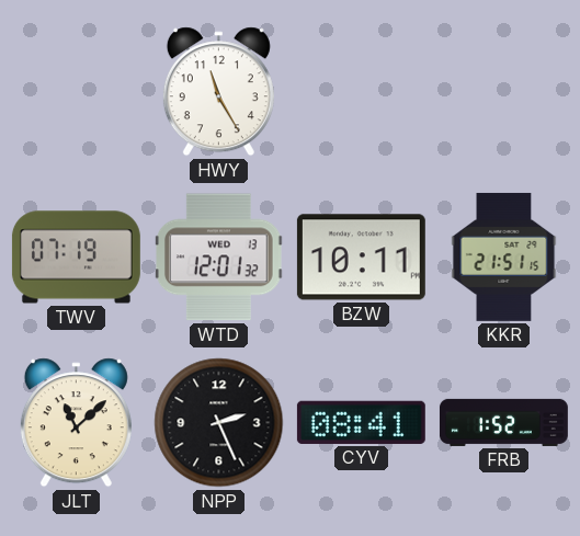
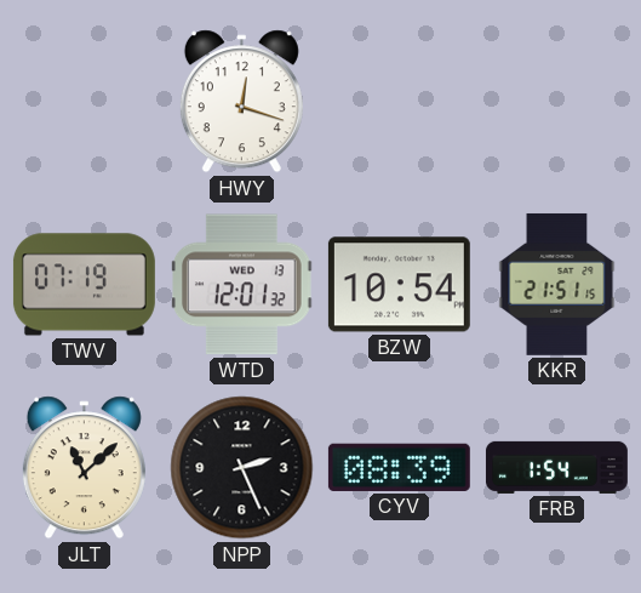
HWY: 11:25 -> 12:18 (241, 102)
BZW: 10:11 -> 10:54 (399, 285)
CYV: 08:41 -> 08:39 (399, 467)
FRB: 1:52 -> 1:54 (556, 467)
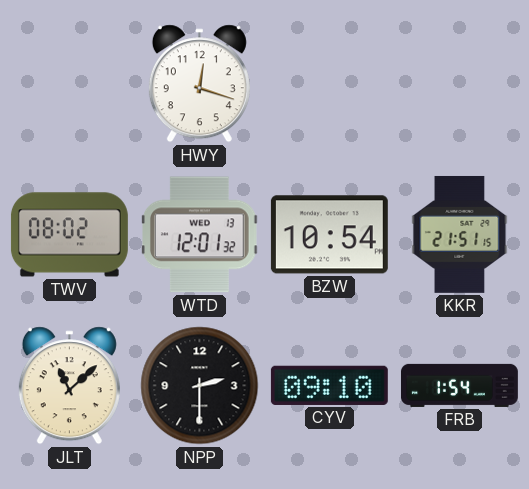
TWV: 07:19 -> 08:02 (69, 235)
NPP: 2:26 -> 2:30 (200, 386)
CYV: 08:39 -> 09:10 (329, 385)
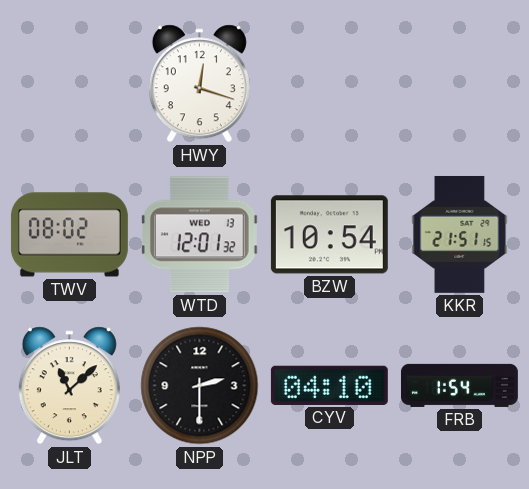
CYV: 09:10 -> 04:10 (329, 385)
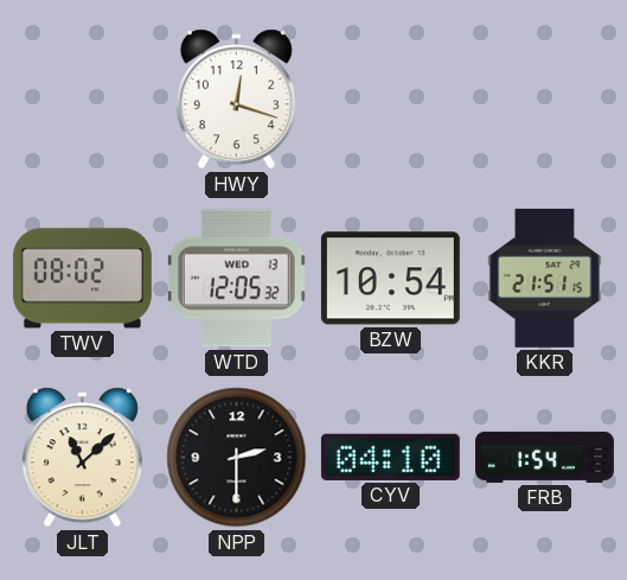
WTD: 12:01 -> 12:05 (237, 279)
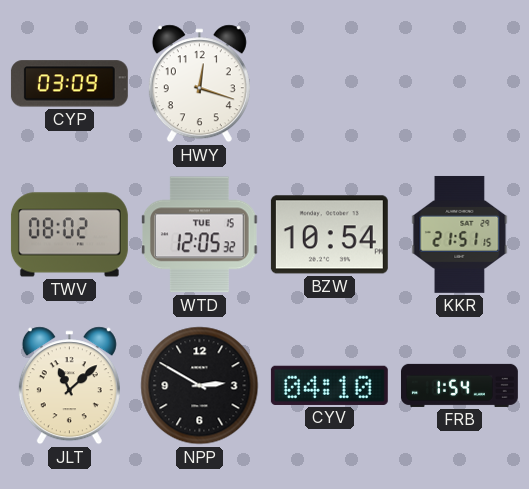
CYP: none -> 03:09 (69, 84)
WTD date: WED 13 -> TUE 15 (200, 235)
NPP: 2:30 -> 2:50 (200, 386)
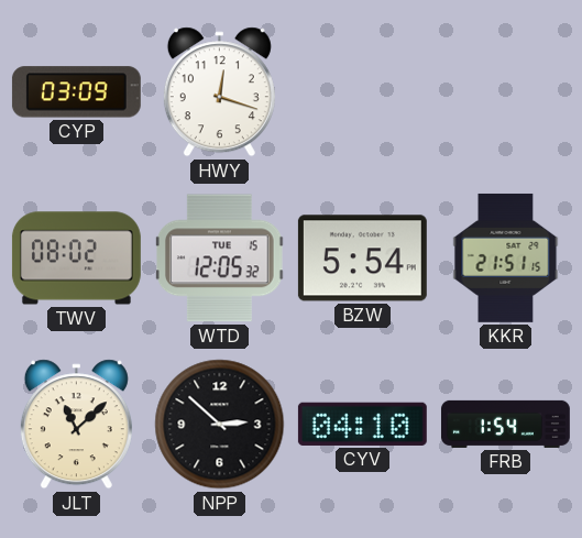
BZW: 10:54 -> 5:54 (362, 259)
NPP: 2:50 -> 2:52 (220, 425)
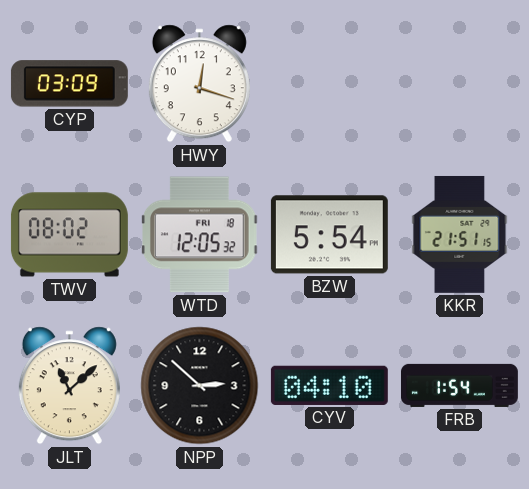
WTD date: TUE 15 -> FRI 18 (200, 235)
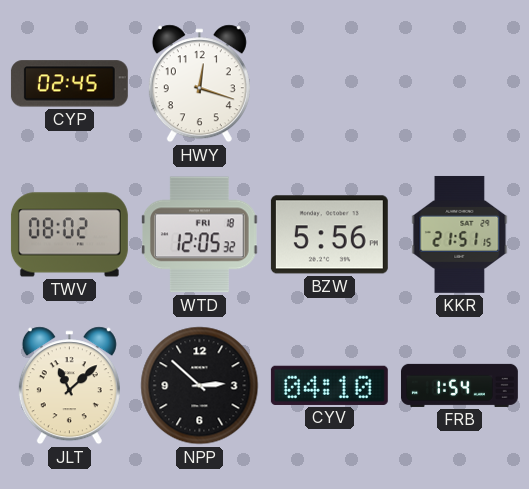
CYP: 03:09 -> 02:45 (69, 84)
BZW: 5:54 -> 5:56 (329, 235)
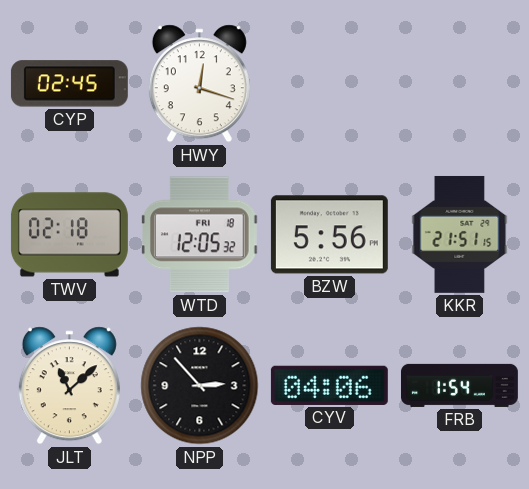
TWV: 08:02 -> 02:18 (69, 235)
NPP: 2:52 -> 2:53 (200, 386)
CYV: 04:10 -> 04:06 (329, 385)
